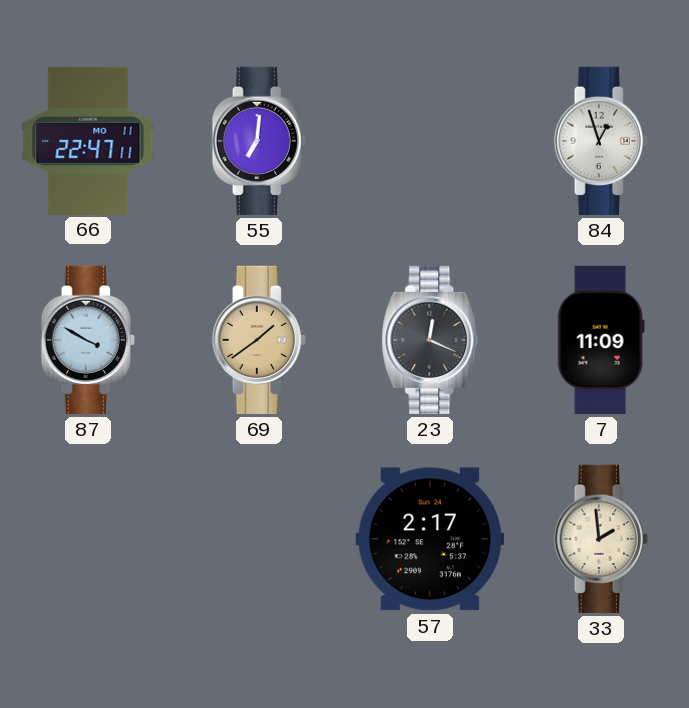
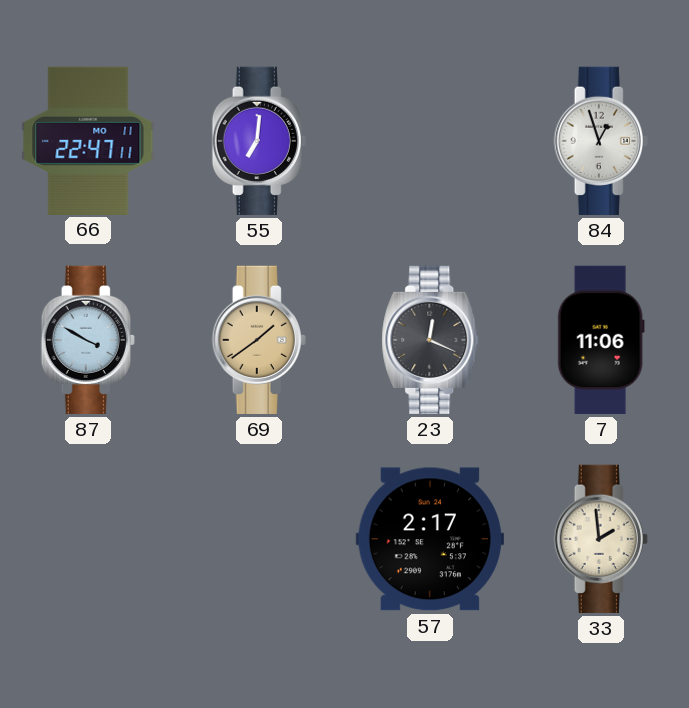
7: 11:09 -> 11:06 (601, 340)
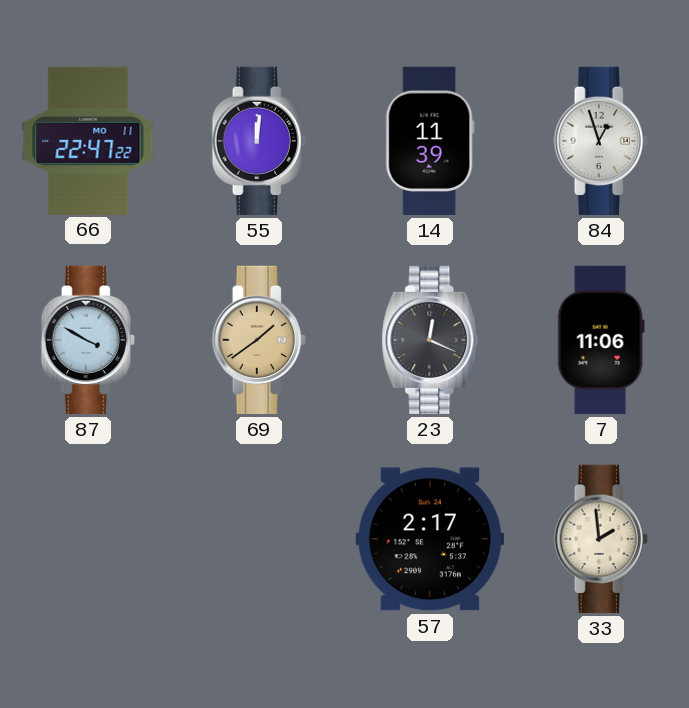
66: 22:47:11 -> 22:47:22 (88, 140)
55: 7:01 -> 12:01 (259, 141)
14: none -> 11:39 (430, 141)
